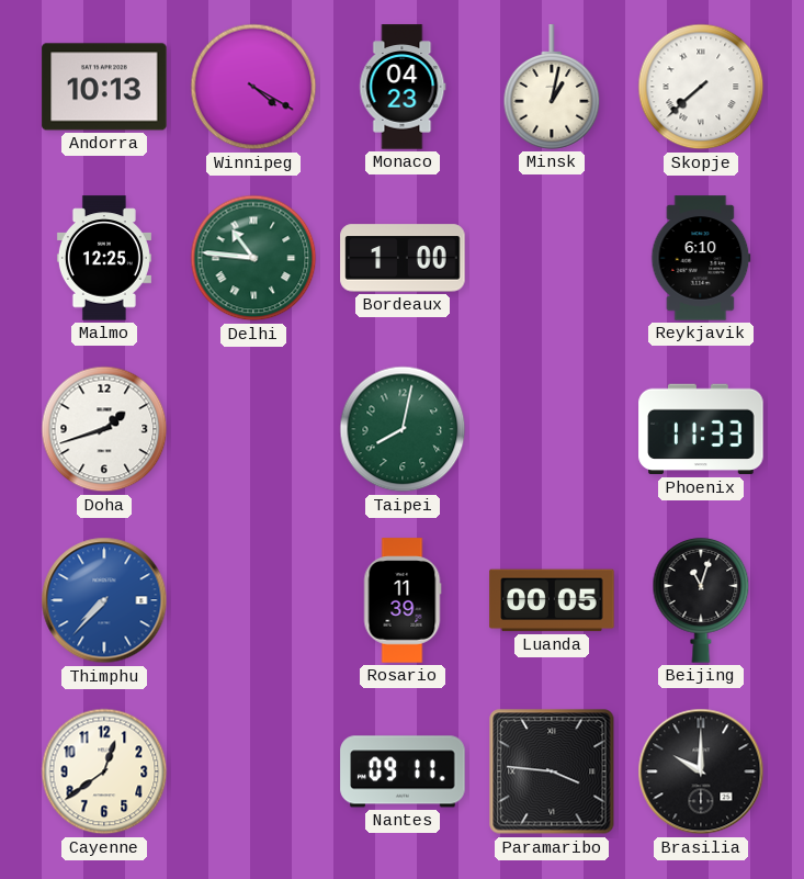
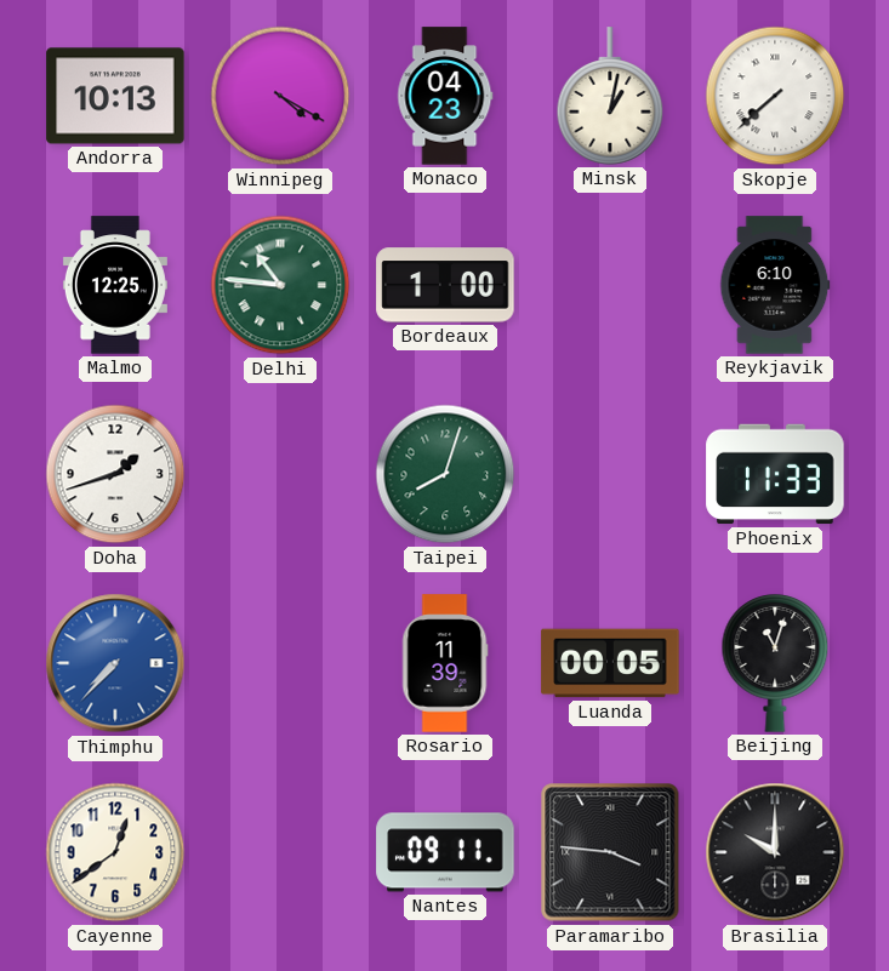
Taipei: 8:02 -> 8:03 (445, 474)
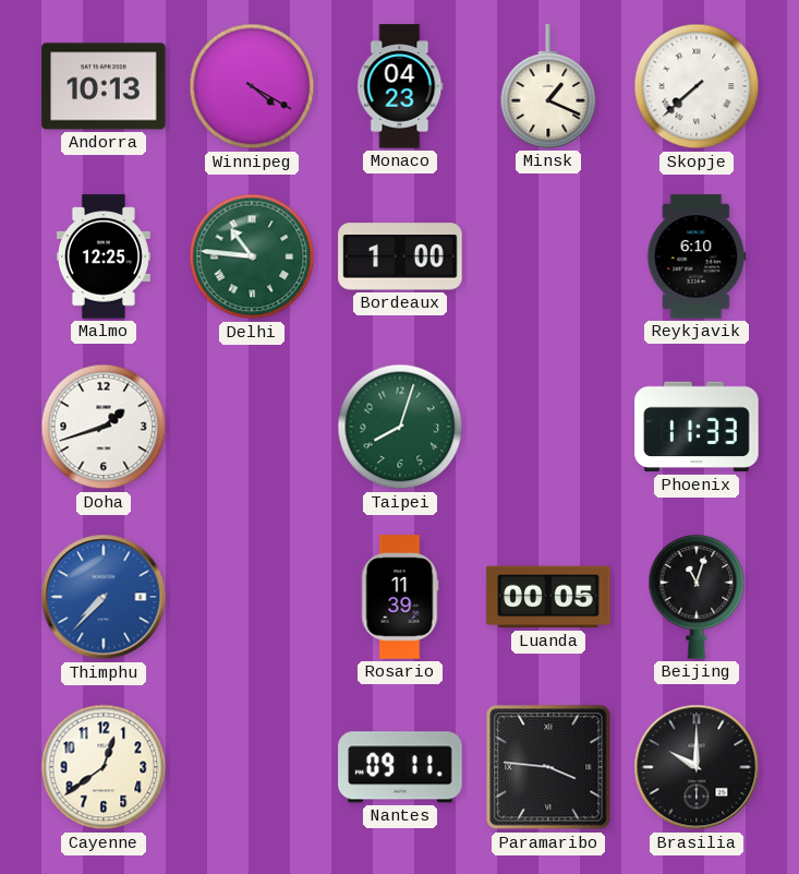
Minsk: 1:02 -> 1:19 (548, 86)
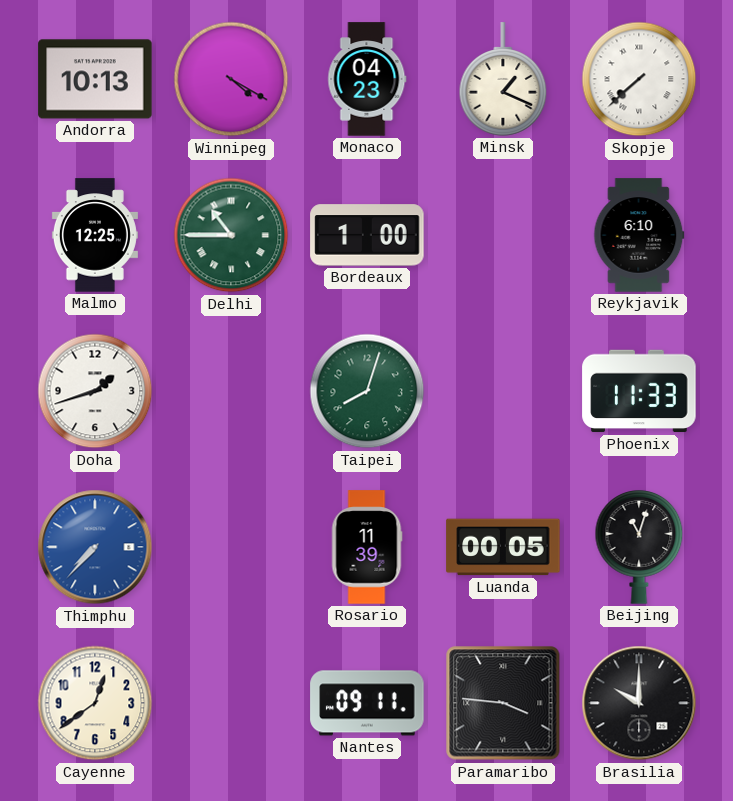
Delhi: 10:46 -> 10:45 (231, 235)
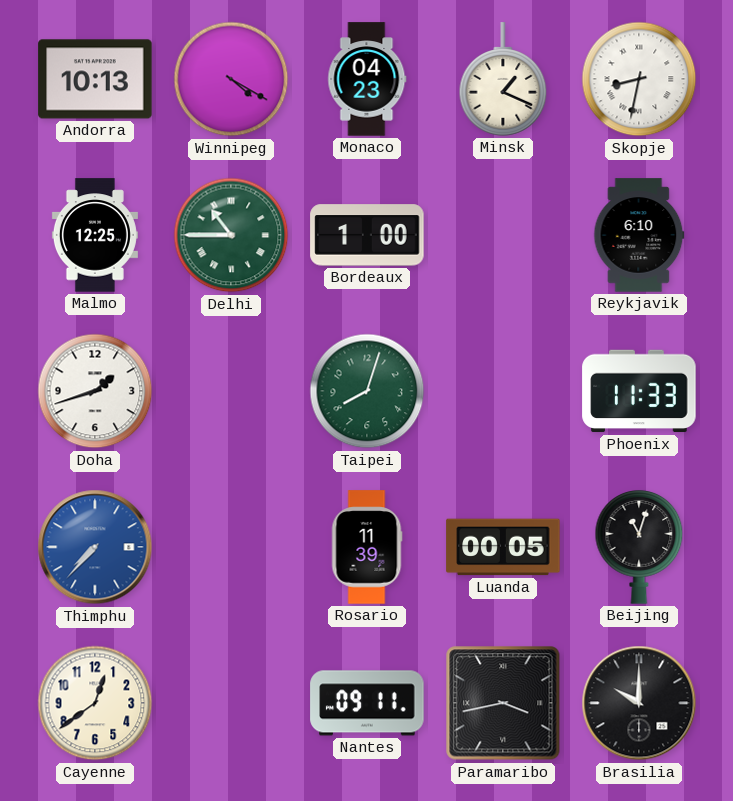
Skopje: 7:38 -> 8:32 (639, 79)
Paramaribo: 3:46 -> 3:43 (503, 703)
